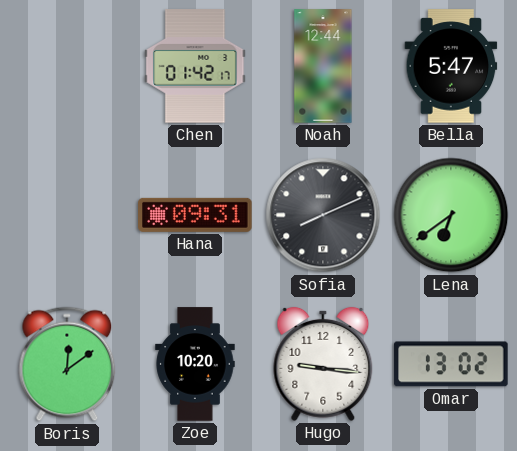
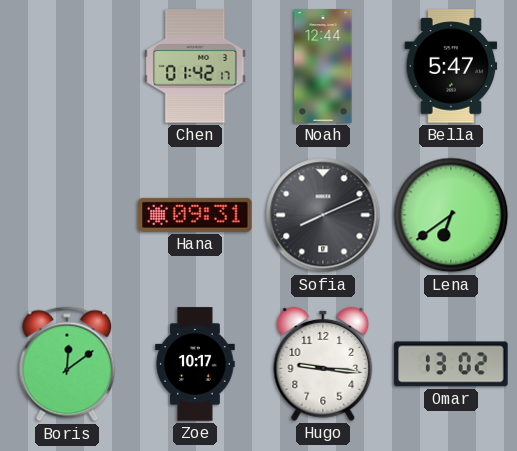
Zoe: 10:20 -> 10:17 (195, 364)
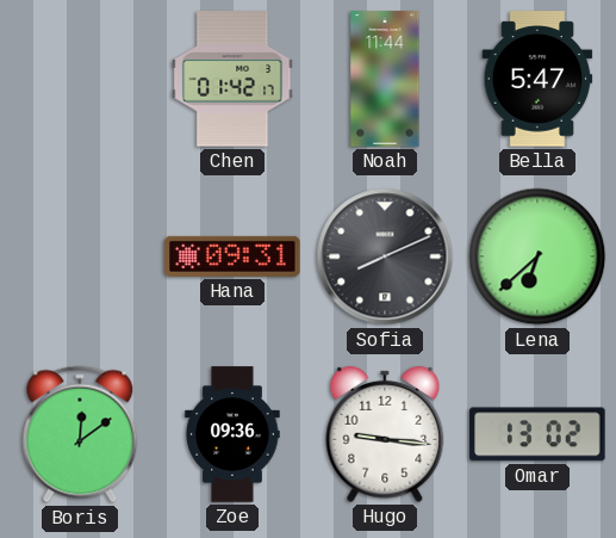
Noah: 12:44 -> 11:44 (385, 79)
Lena: 6:39 -> 6:38 (537, 256)
Zoe: 10:17 -> 09:36 (232, 434)
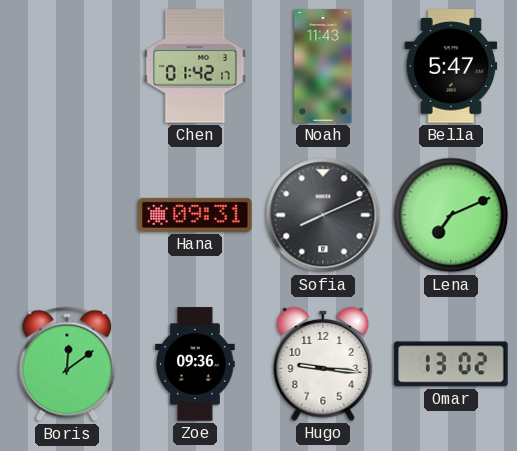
Noah: 11:44 -> 11:43 (323, 66)
Lena: 6:38 -> 7:11 (451, 215)
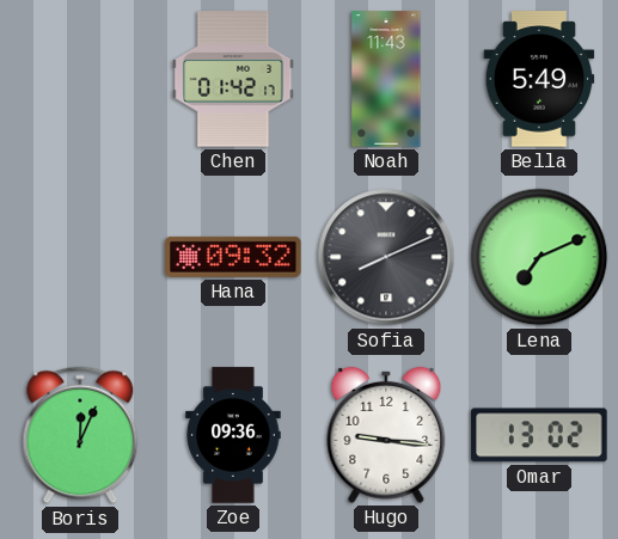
Bella: 5:47 -> 5:49 (539, 79)
Hana: 09:31 -> 09:32 (233, 257)
Boris: 12:09 -> 12:04 (80, 435)
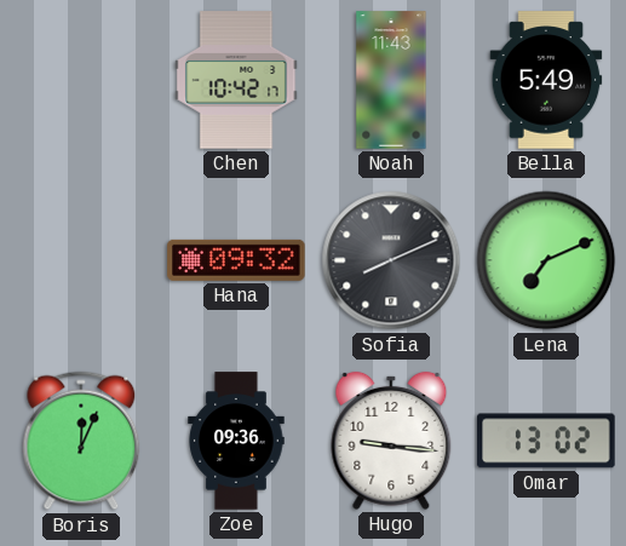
Chen: 01:42 -> 10:42 (236, 80)
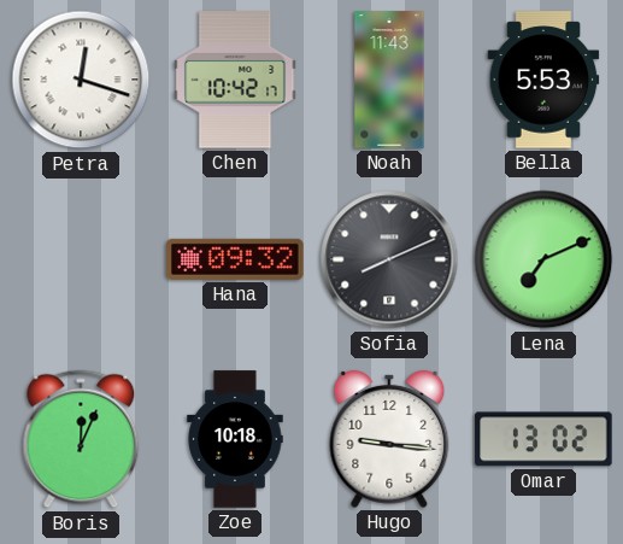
Petra: none -> 12:18 (81, 80)
Bella: 5:49 -> 5:53 (543, 80)
Zoe: 09:36 -> 10:18 (235, 439)
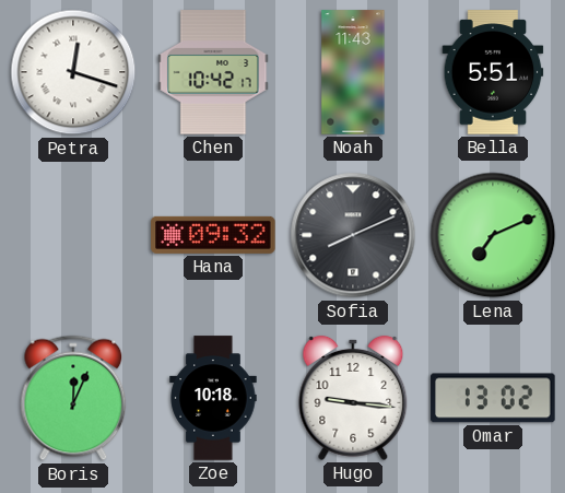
Bella: 5:53 -> 5:51 (493, 72)
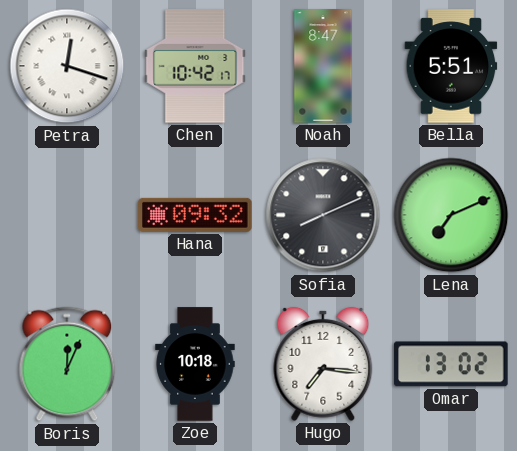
Noah: 11:43 -> 8:47 (323, 66)
Hugo: 9:16 -> 7:16 (323, 364)
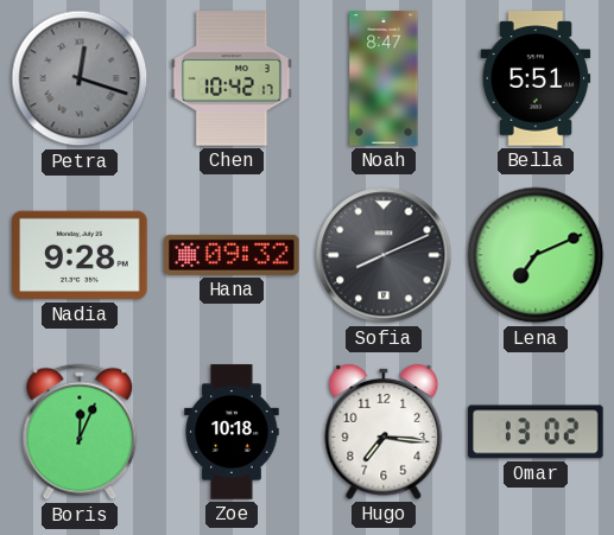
Petra dial: white -> grey (80, 78)
Nadia: none -> 9:28 (80, 255)
